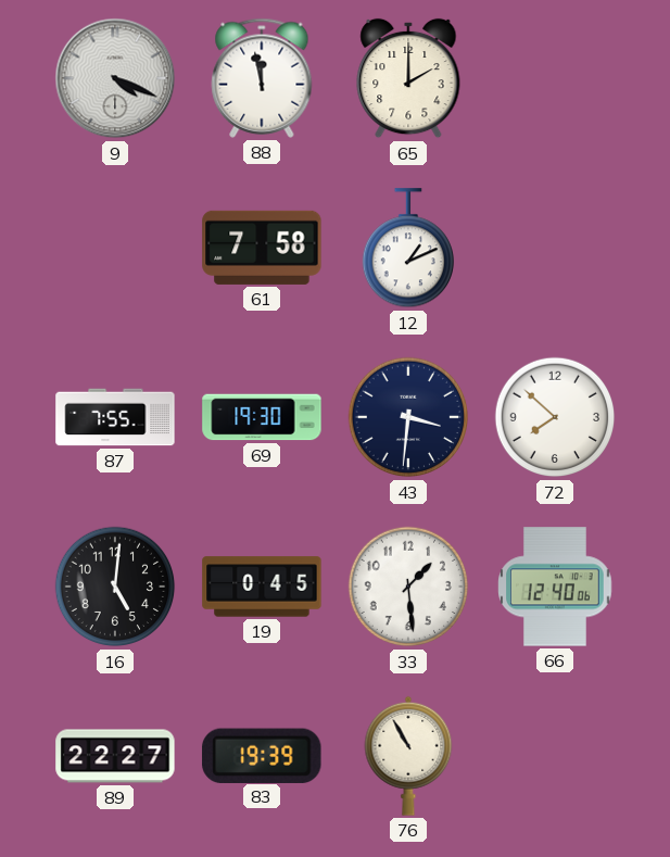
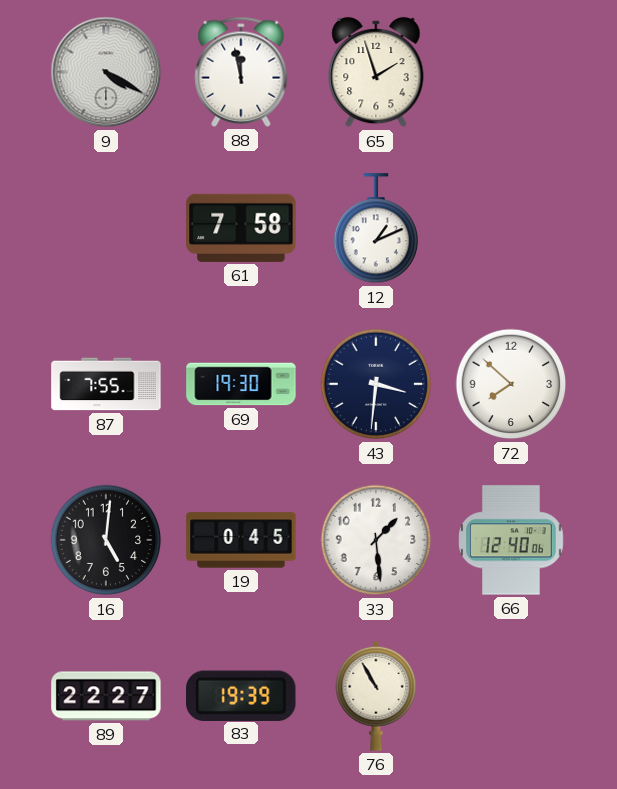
9: 4:19 -> 4:20 (106, 72)
65: 2:00 -> 1:57 (376, 72)
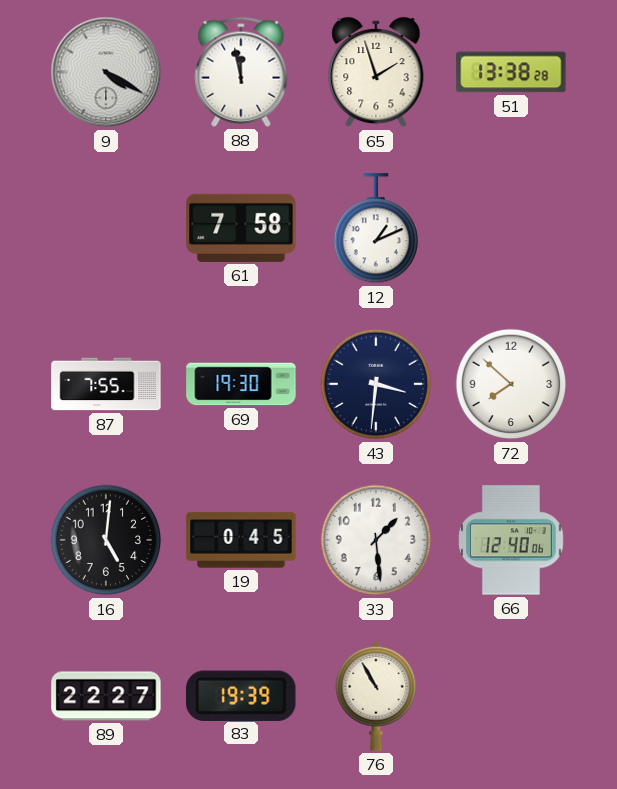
51: none -> 13:38 (511, 72)
